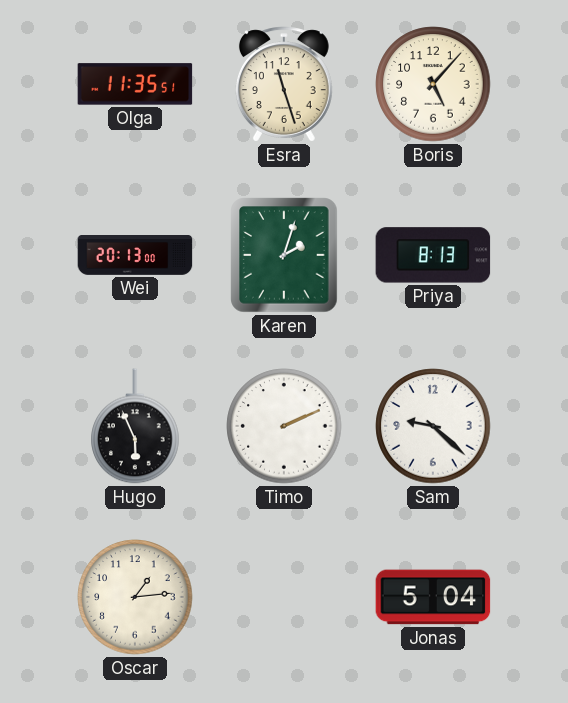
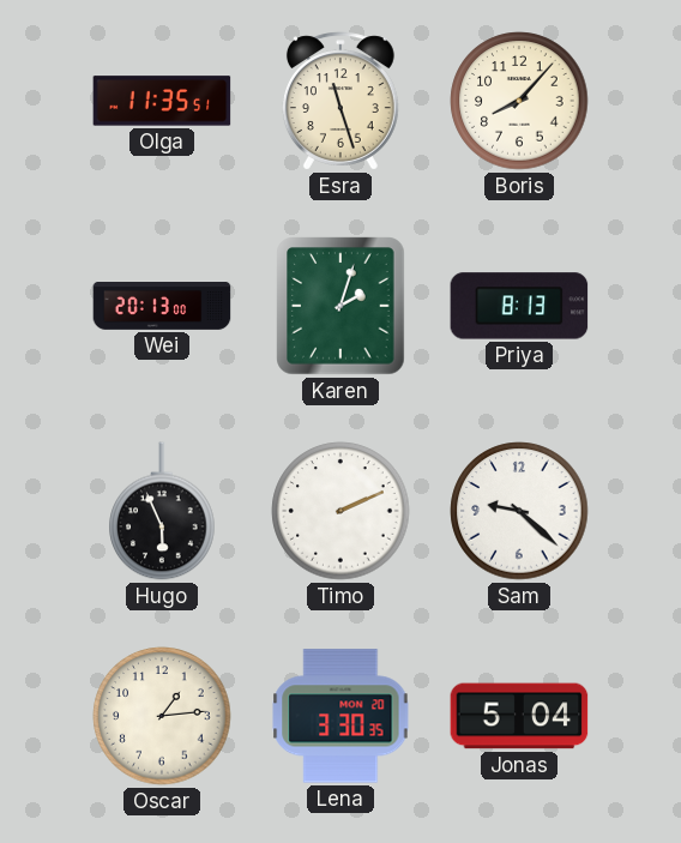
Boris: 5:07 -> 8:07 (519, 101)
Lena: none -> 3:30 (340, 716)
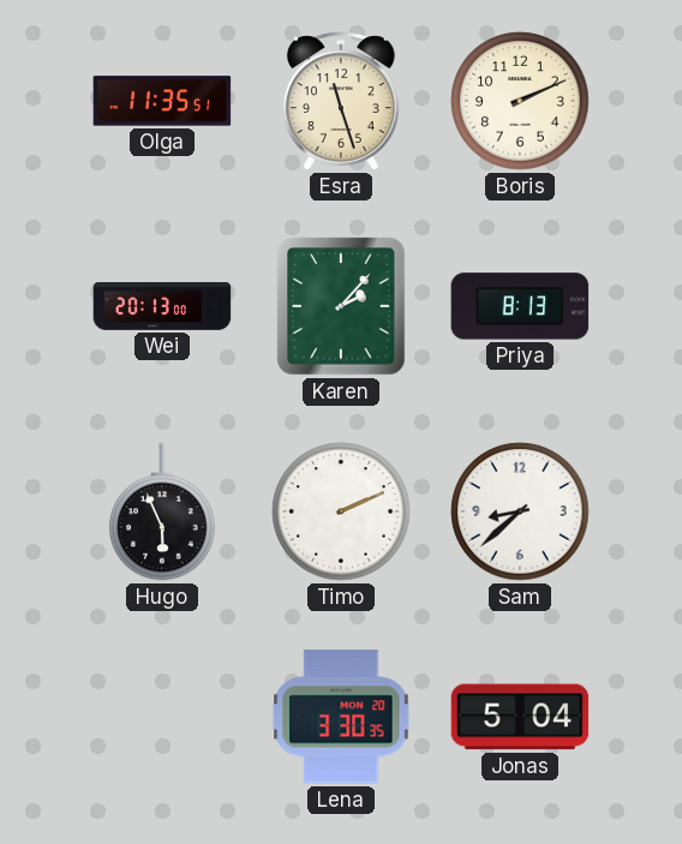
Boris: 8:07 -> 2:11 (520, 101)
Karen: 2:03 -> 2:07 (341, 306)
Sam: 9:22 -> 8:38 (520, 511)
Oscar: 1:14 -> none (162, 716)
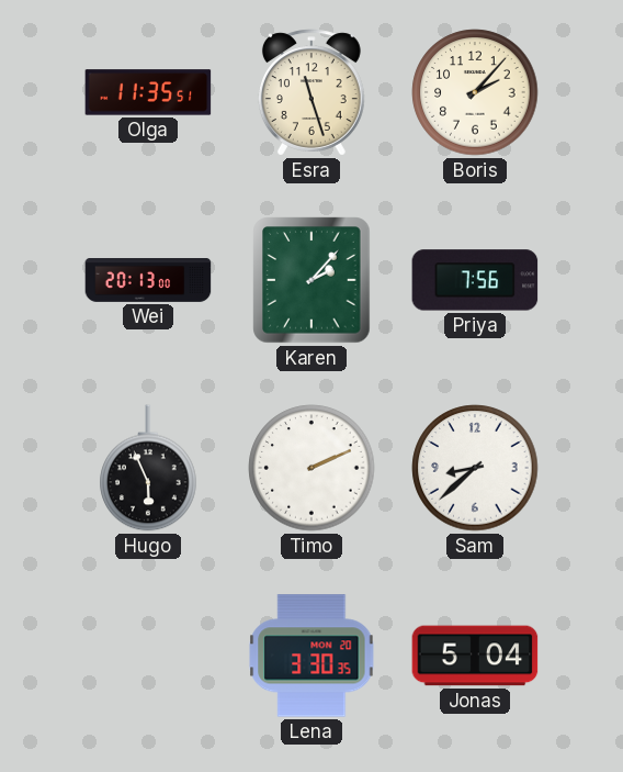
Boris: 2:11 -> 2:07 (475, 92)
Priya: 8:13 -> 7:56 (475, 280)
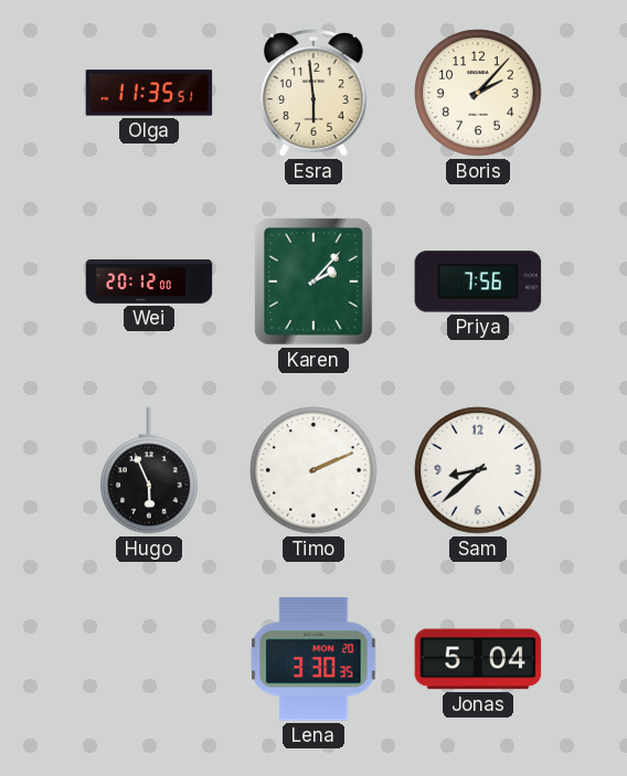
Esra: 11:27 -> 5:59 (313, 93)
Wei: 20:13 -> 20:12 (149, 283)
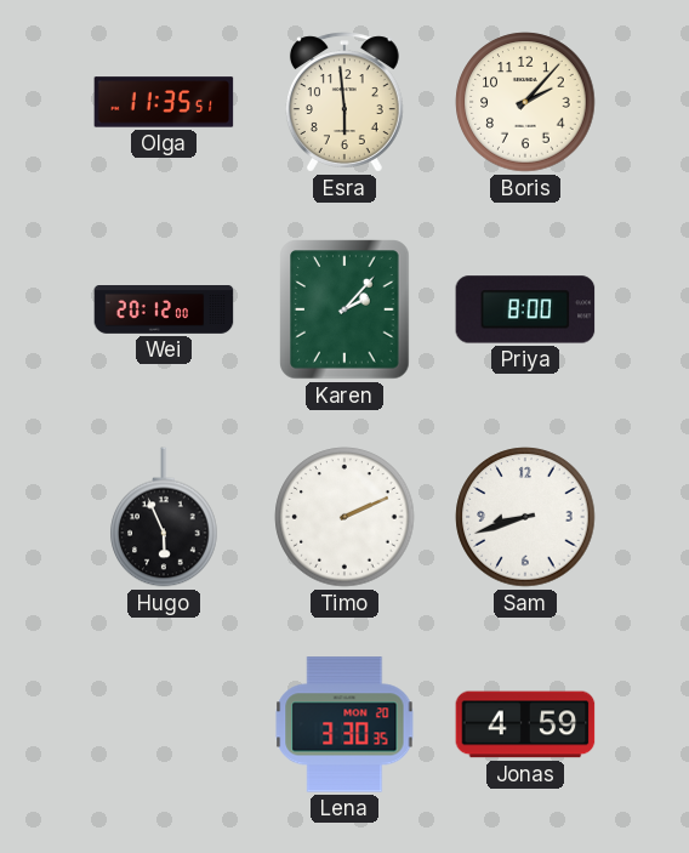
Priya: 7:56 -> 8:00 (525, 309)
Sam: 8:38 -> 8:42 (525, 517)
Jonas: 5:04 -> 4:59 (525, 724)
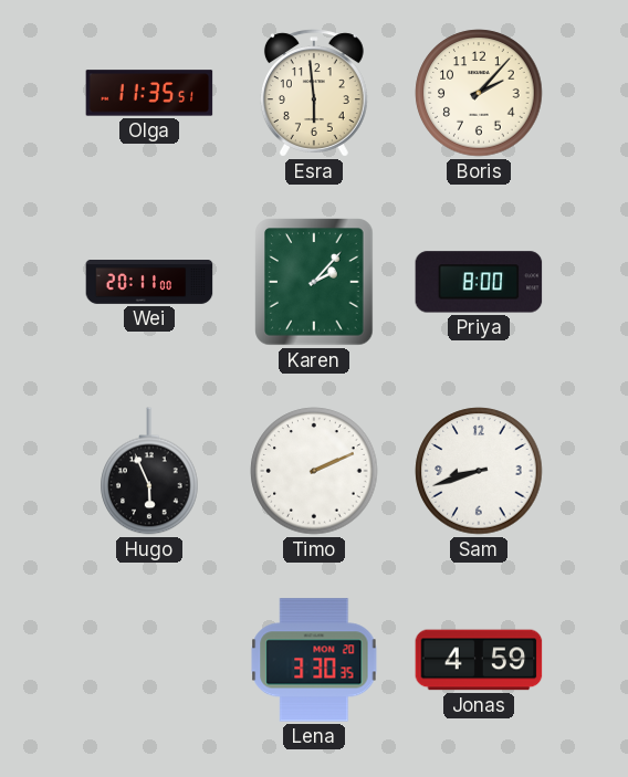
Wei: 20:12 -> 20:11 (149, 283)
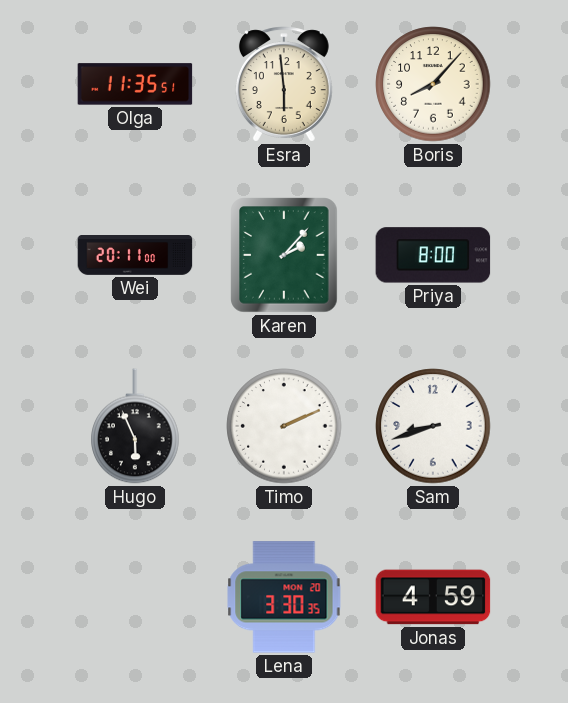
Boris: 2:07 -> 8:07 (433, 84)
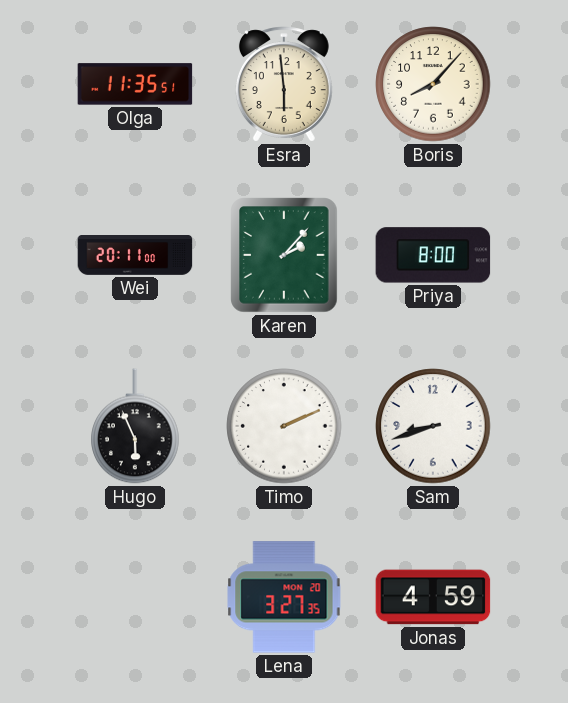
Lena: 3:30 -> 3:27 (284, 597)
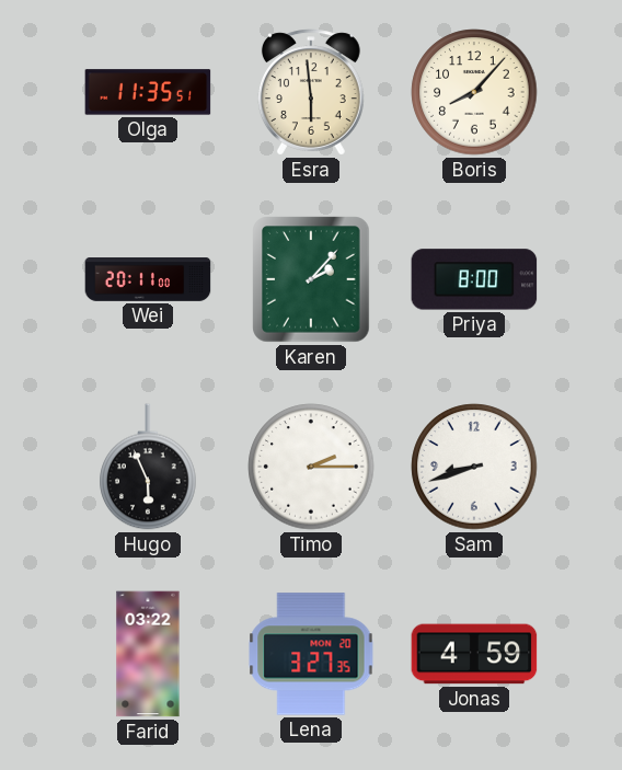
Timo: 2:11 -> 2:15 (311, 467)
Farid: none -> 03:22 (148, 654)
